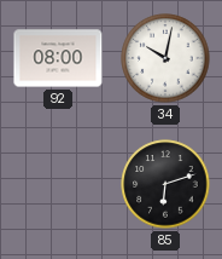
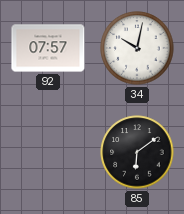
92: 08:00 -> 07:57 (48, 48)
85: 6:12 -> 6:09 (137, 152)
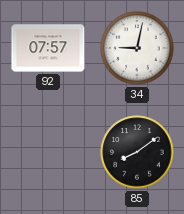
34: 10:02 -> 9:02 (137, 48)
85: 6:09 -> 8:09 (137, 152)
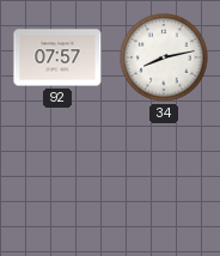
34: 9:02 -> 8:13 (164, 57)
85: 8:09 -> none (137, 152)
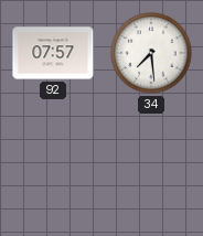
34: 8:13 -> 7:29 (151, 53)
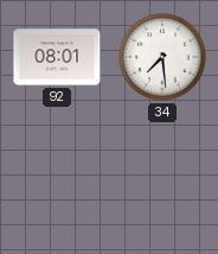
92: 07:57 -> 08:01 (57, 57)
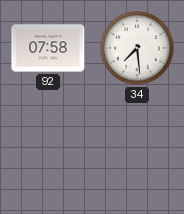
92: 08:01 -> 07:58 (48, 48)
